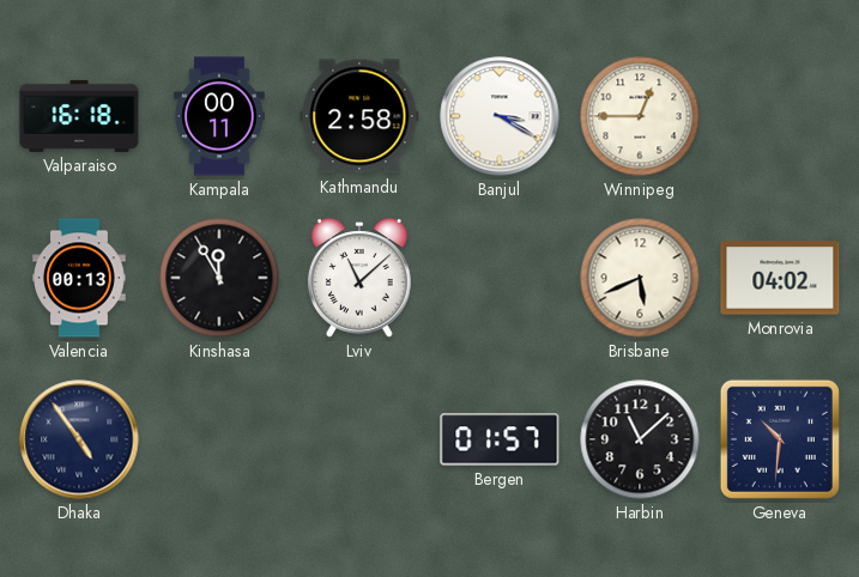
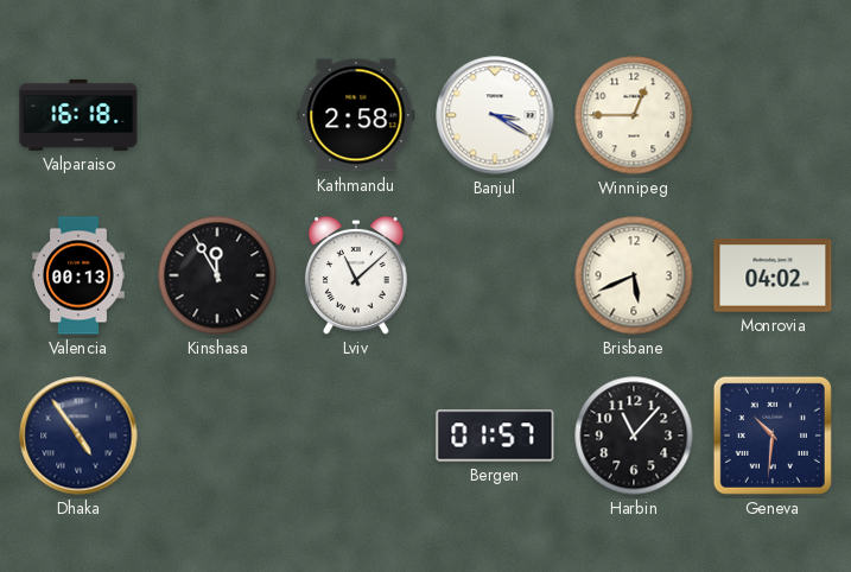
Kampala: 00:11 -> none (219, 116)
Harbin: 11:08 -> 11:07 (634, 436)
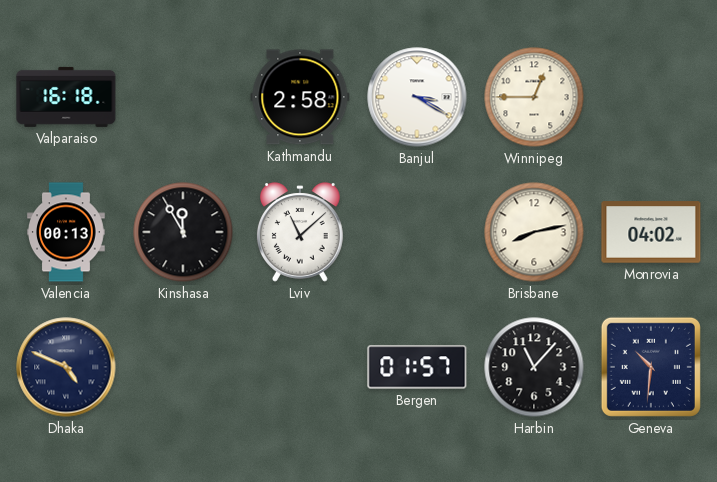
Brisbane: 5:41 -> 8:13 (534, 232)
Dhaka: 4:54 -> 4:49 (66, 367)
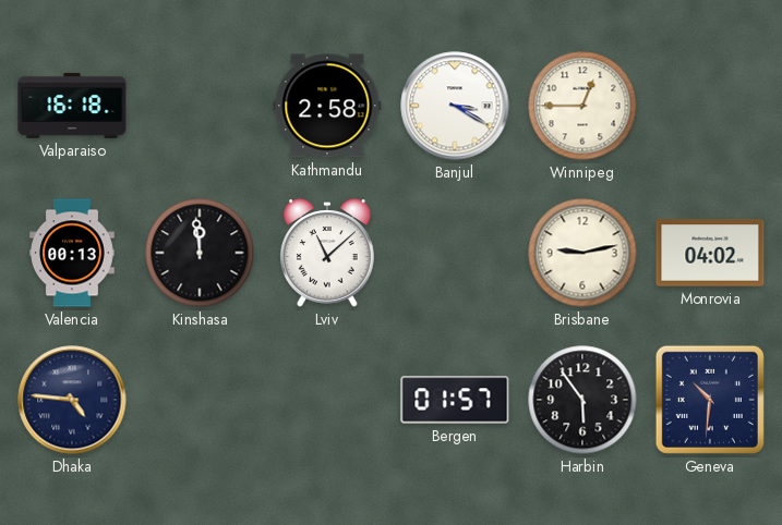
Kinshasa: 11:55 -> 11:59 (200, 253)
Brisbane: 8:13 -> 9:13 (582, 253)
Dhaka: 4:49 -> 4:46 (72, 400)
Harbin: 11:07 -> 5:54 (582, 400)
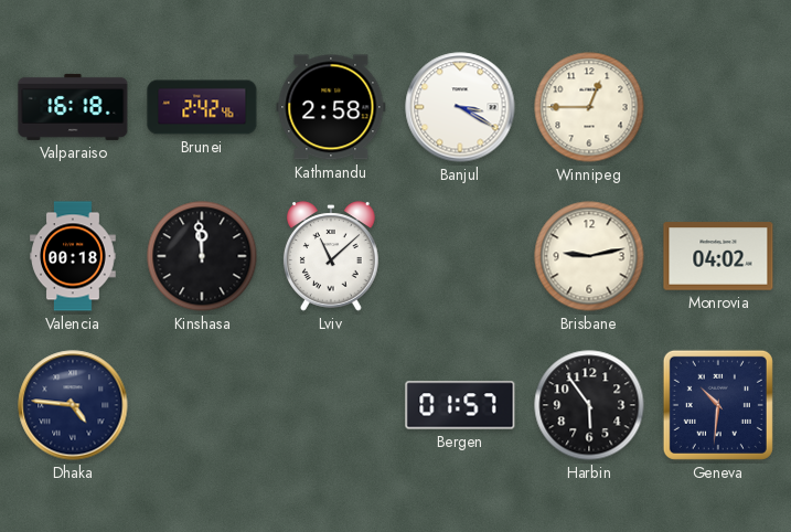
Brunei: none -> 2:42 (202, 107)
Valencia: 00:13 -> 00:18 (74, 256)
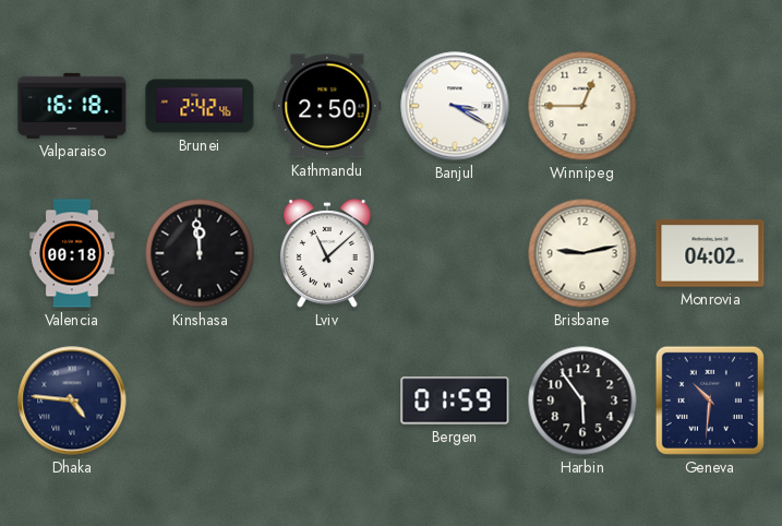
Kathmandu: 2:58 -> 2:50 (327, 106)
Bergen: 01:57 -> 01:59 (455, 401)
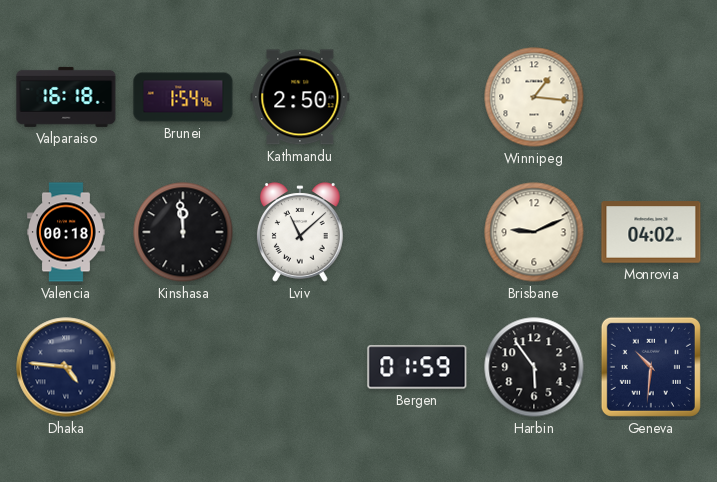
Brunei: 2:42 -> 1:54 (183, 97)
Banjul: 3:20 -> none (455, 106)
Winnipeg: 12:45 -> 1:16 (534, 97)
Brisbane: 9:13 -> 9:11 (534, 232)
